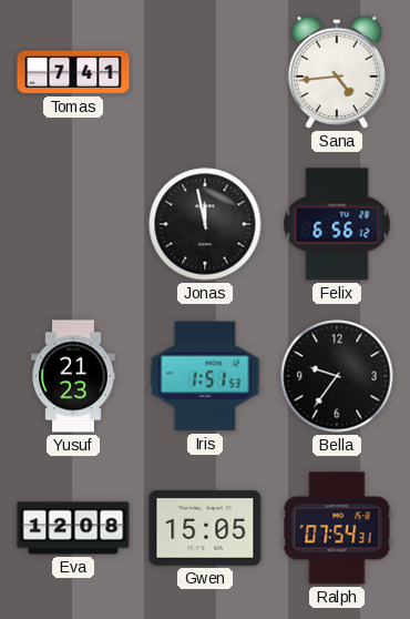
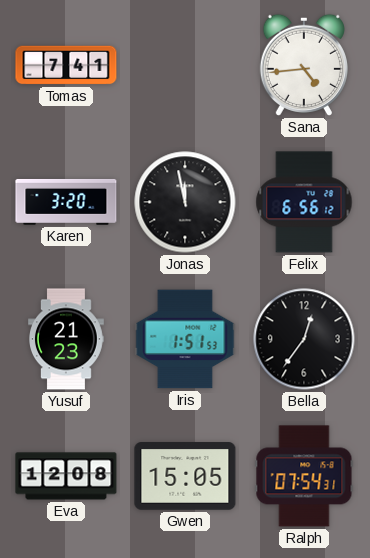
Karen: none -> 3:20 (66, 202)
Bella: 9:36 -> 12:36 (304, 339)
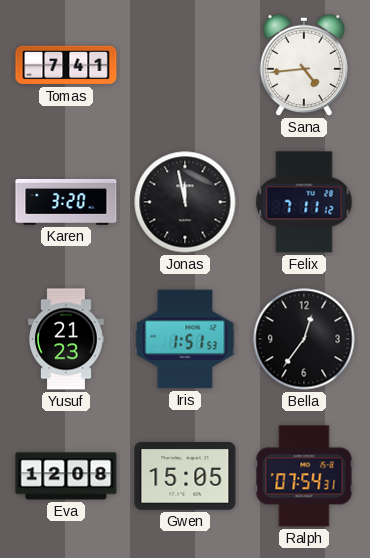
Felix: 6:56 -> 7:11 (304, 202)
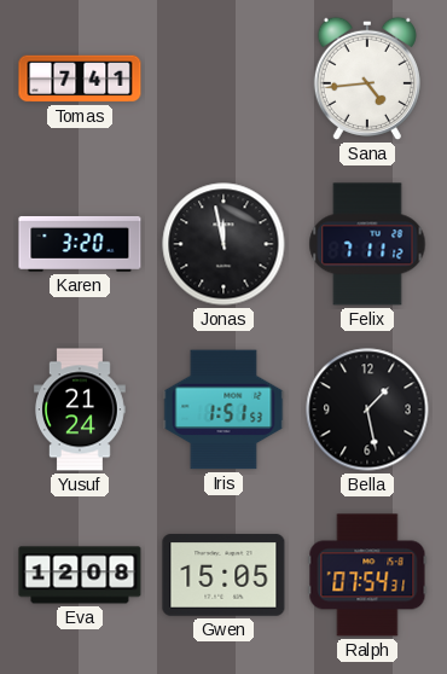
Yusuf: 21:23 -> 21:24 (81, 409)
Bella: 12:36 -> 1:28 (367, 409)
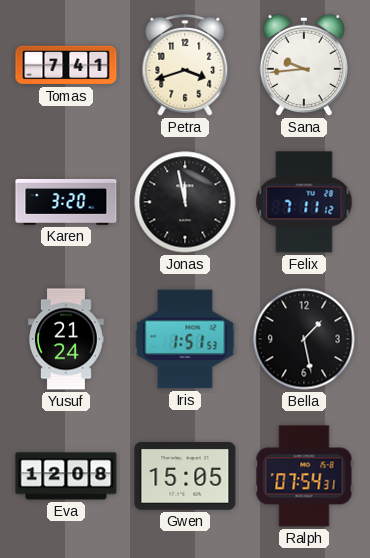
Petra: none -> 3:42 (185, 66)
Sana: 4:44 -> 9:44 (304, 65)
